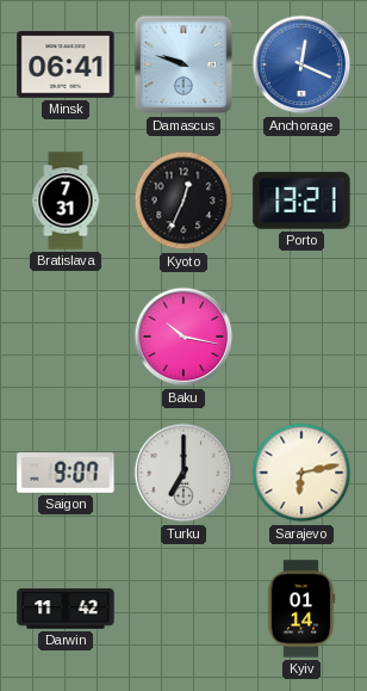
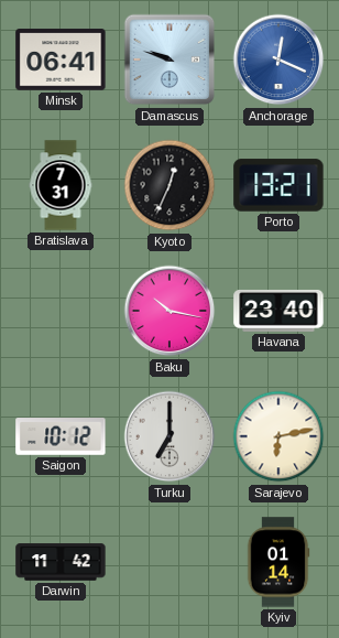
Havana: none -> 23:40 (278, 311)
Saigon: 9:07 -> 10:12 (61, 436)
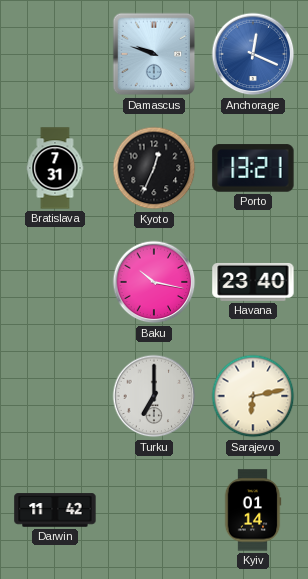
Minsk: 06:41 -> none (61, 60)
Saigon: 10:12 -> none (61, 436)
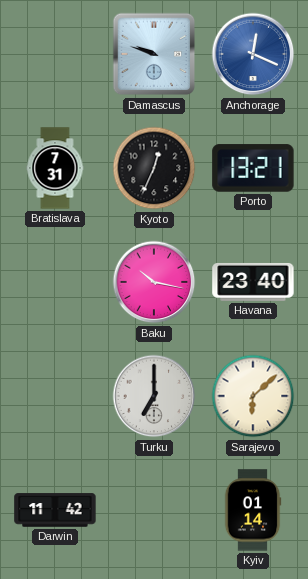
Sarajevo: 6:13 -> 6:08 (253, 396)
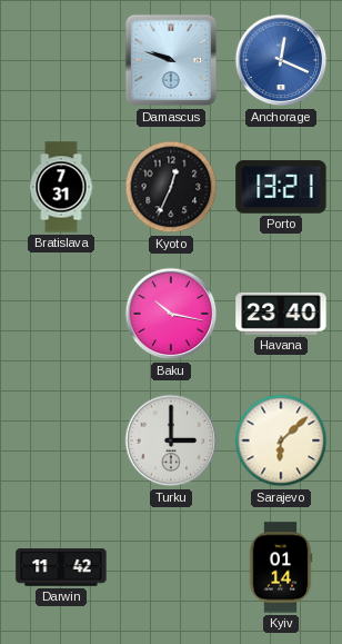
Turku: 7:00 -> 3:00 (171, 440)
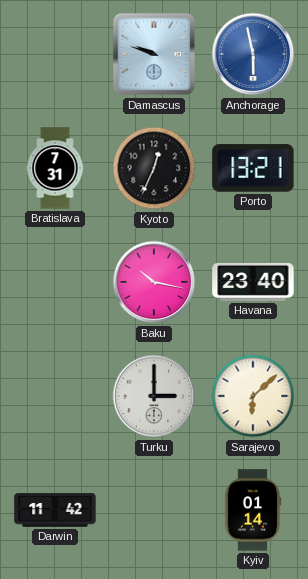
Anchorage: 12:19 -> 5:58 (253, 54)
